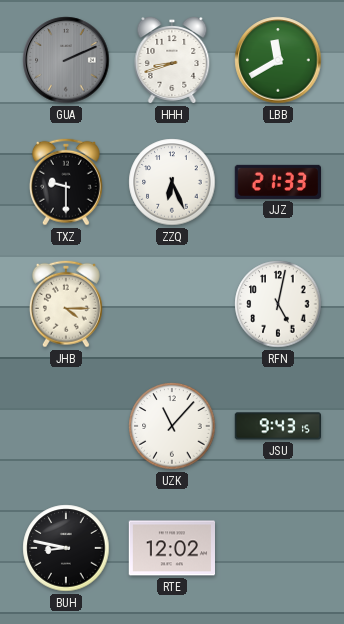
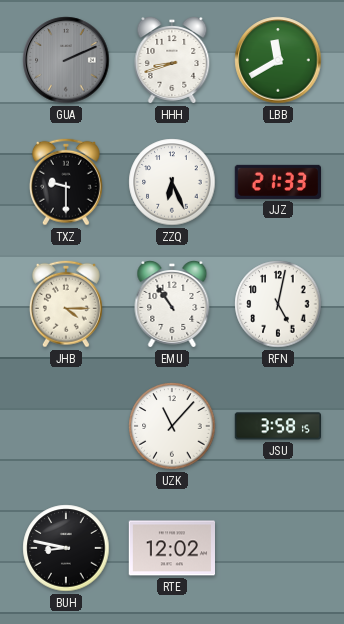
EMU: none -> 10:54 (172, 305)
JSU: 9:43 -> 3:58 (277, 426)
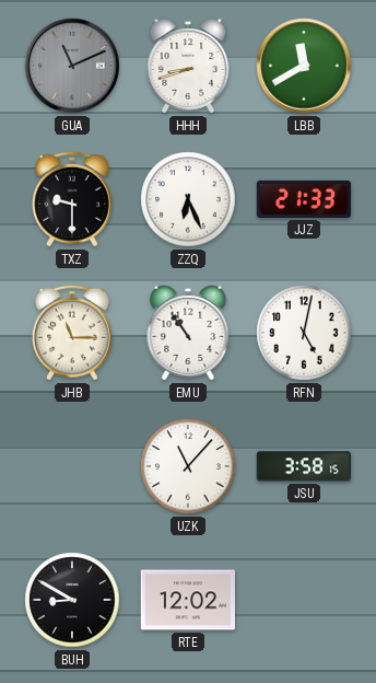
GUA: 2:11 -> 11:11 (72, 66)
JHB: 4:15 -> 11:15 (72, 333)
BUH: 8:47 -> 8:50 (72, 600)
